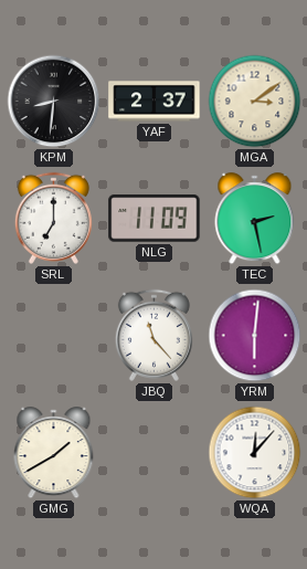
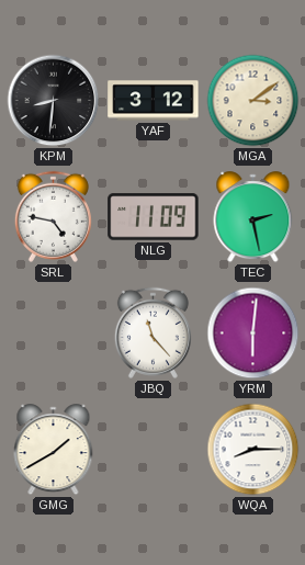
YAF: 2:37 -> 3:12 (154, 101)
SRL: 7:00 -> 4:47 (53, 216)
WQA: 12:07 -> 8:15 (253, 450)
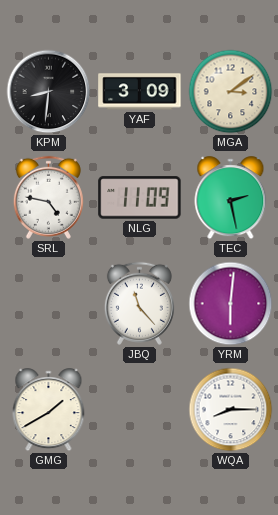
YAF: 3:12 -> 3:09 (140, 92)
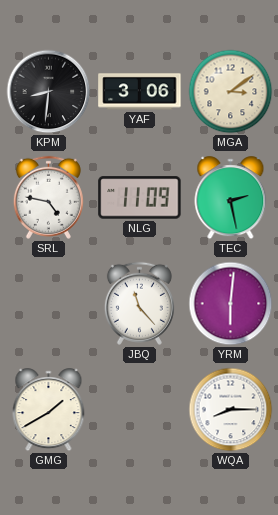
YAF: 3:09 -> 3:06 (140, 92)
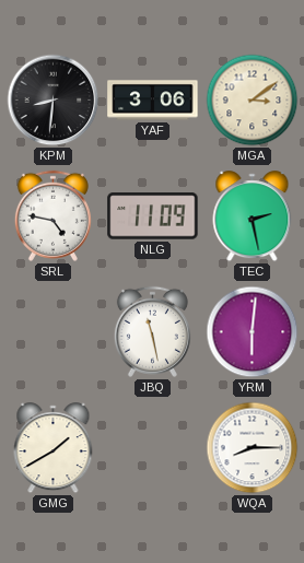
JBQ: 11:23 -> 11:28 (152, 331)
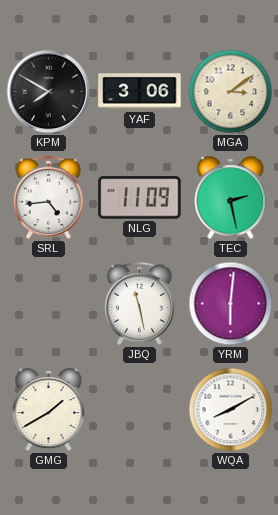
KPM: 8:31 -> 7:50 (49, 92)
SRL: 4:47 -> 4:44 (48, 197)
WQA: 8:15 -> 8:10 (231, 410)
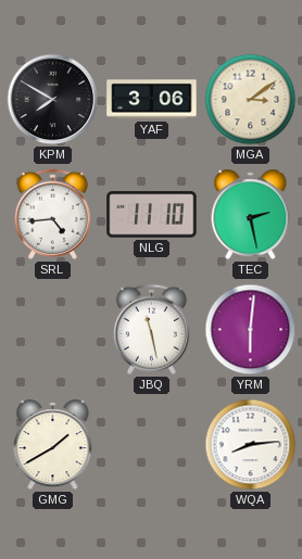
NLG: 11:09 -> 11:10 (152, 215)
WQA: 8:10 -> 8:14 (251, 445)
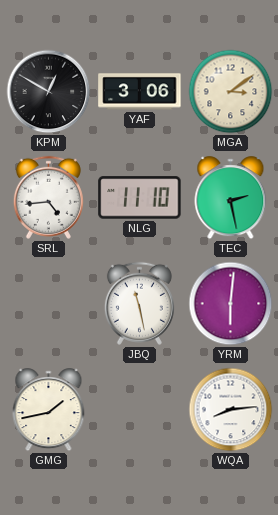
KPM: 7:50 -> 12:50 (49, 92)
GMG: 1:40 -> 1:43 (49, 410)
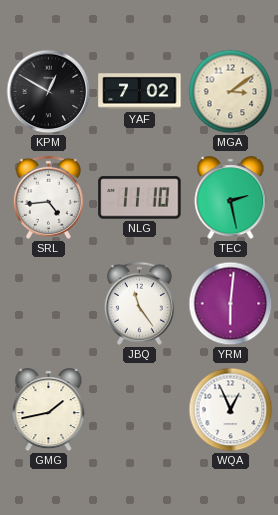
YAF: 3:06 -> 7:02 (140, 92)
JBQ: 11:28 -> 11:24 (139, 303)
WQA: 8:14 -> 12:56 (231, 410)
